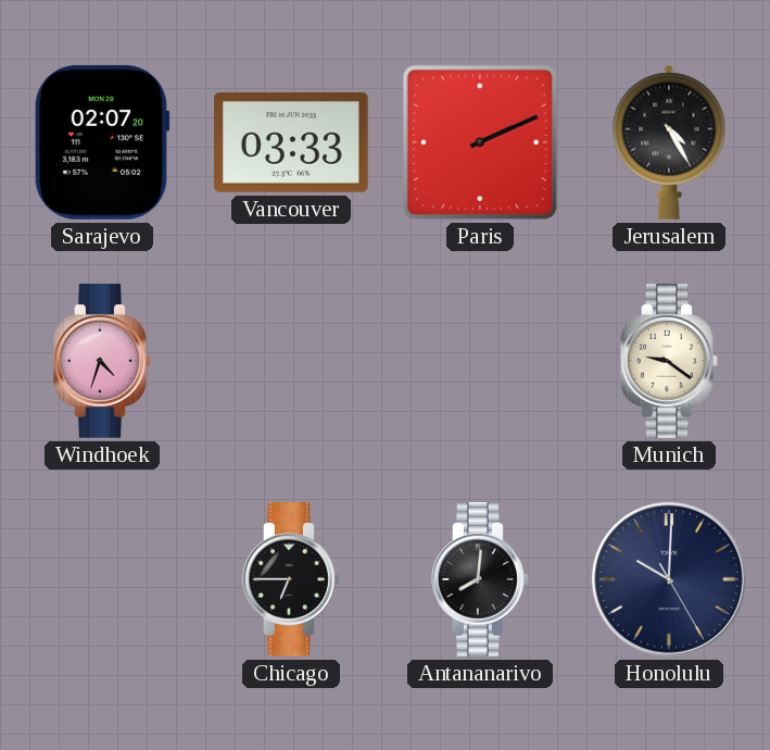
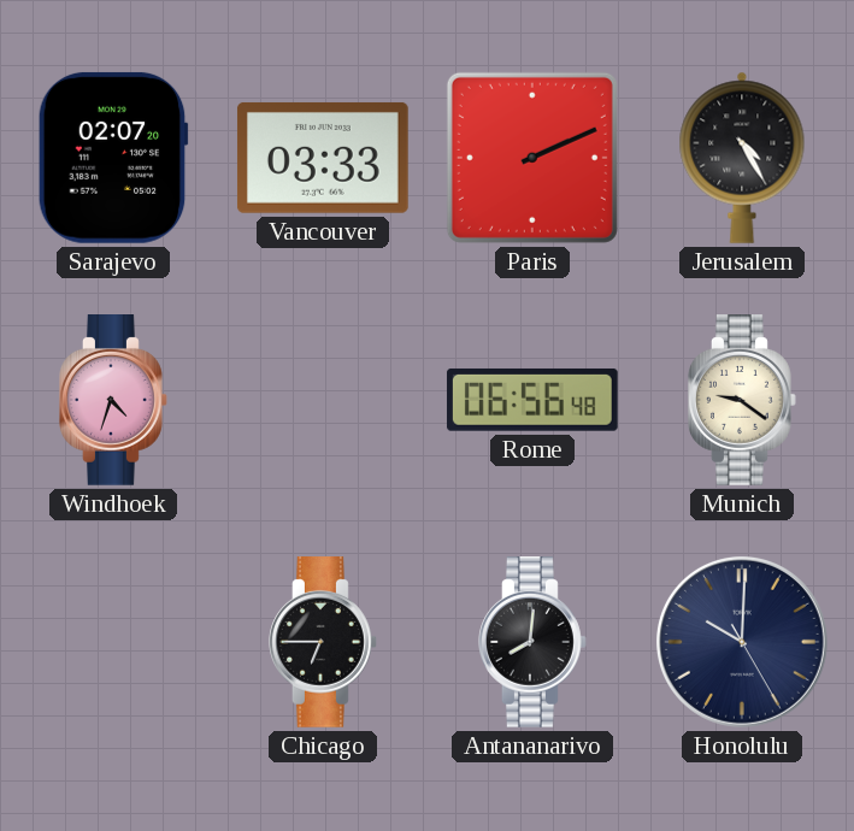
Rome: none -> 06:56 (532, 400)
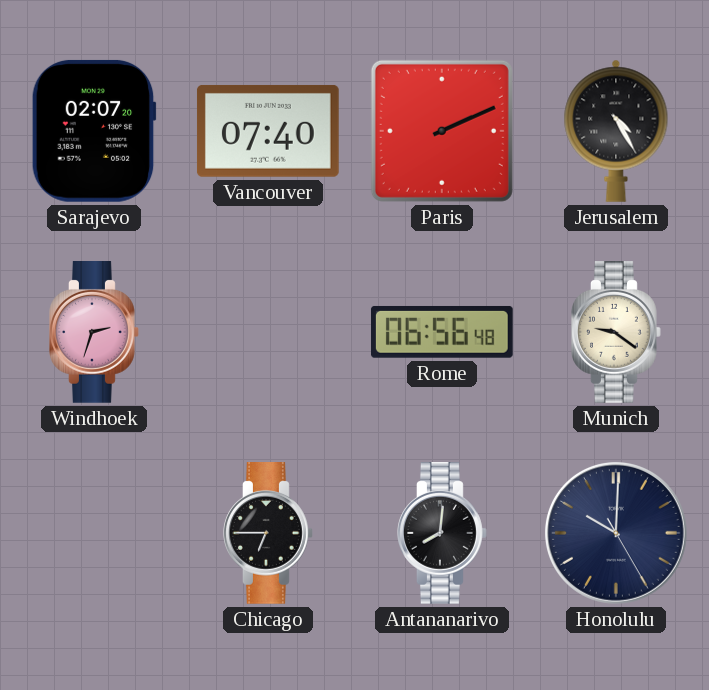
Vancouver: 03:33 -> 07:40 (268, 131)
Windhoek: 4:33 -> 2:33 (95, 333)
